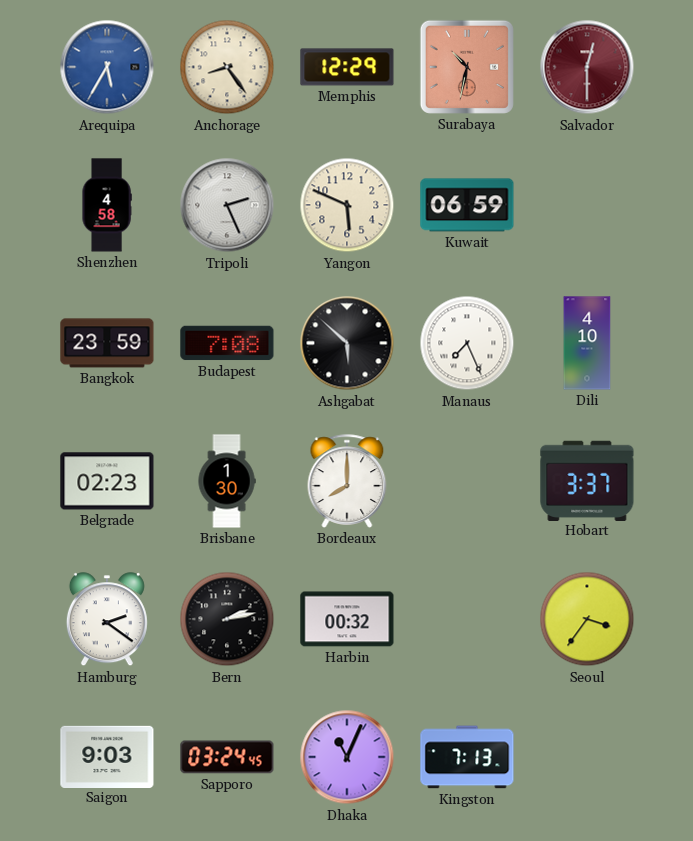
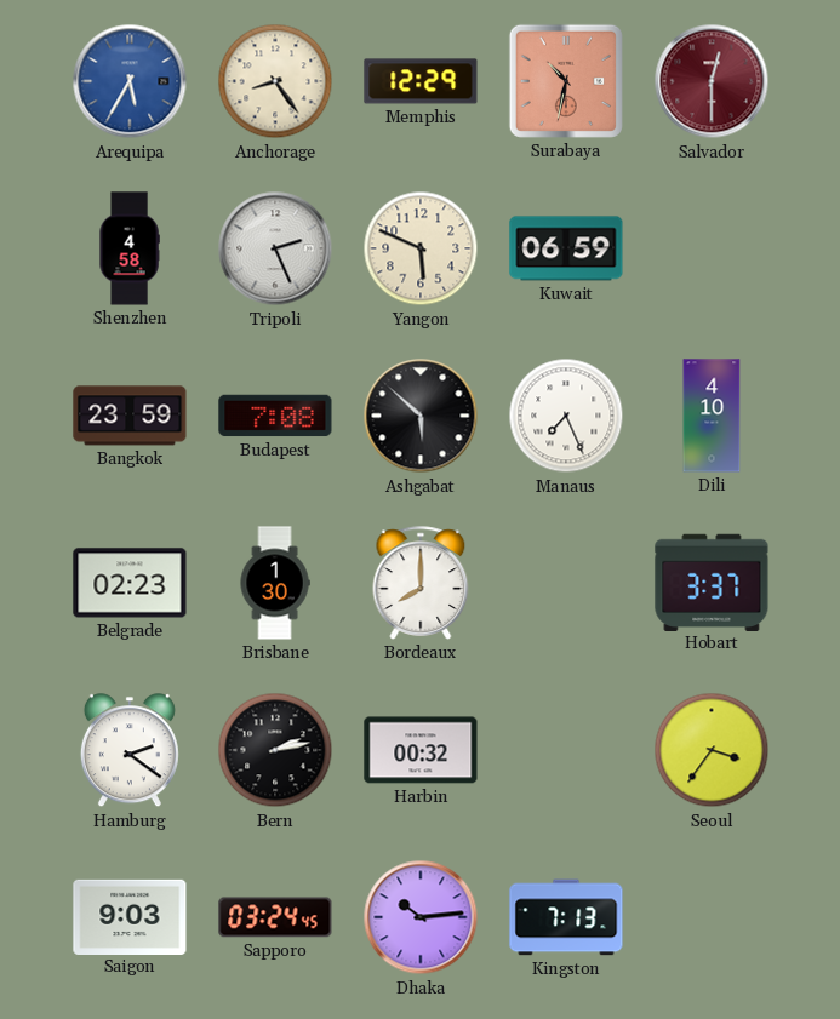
Dhaka: 11:04 -> 10:14 (421, 917)
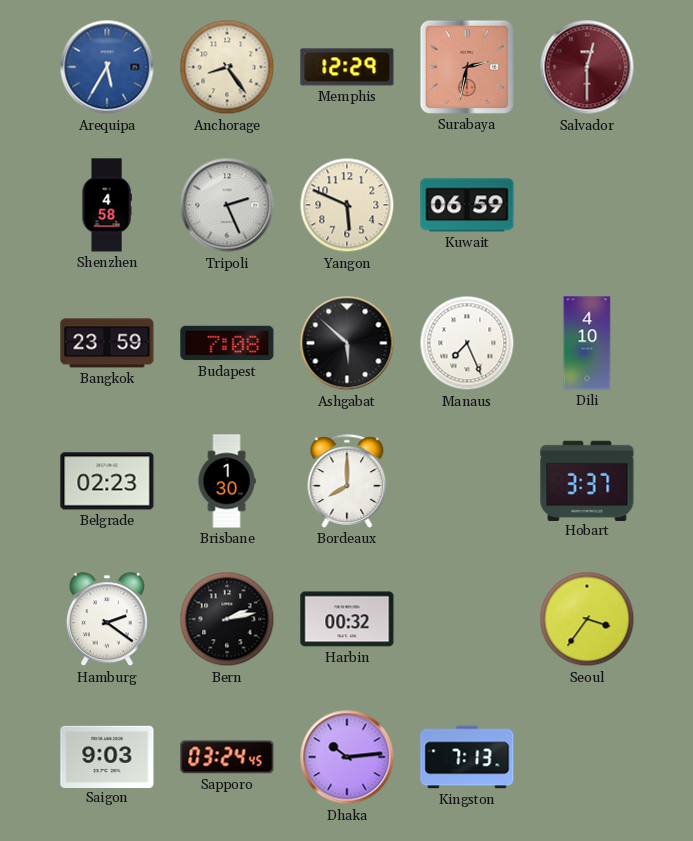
Surabaya: 10:32 -> 2:32 (467, 67)
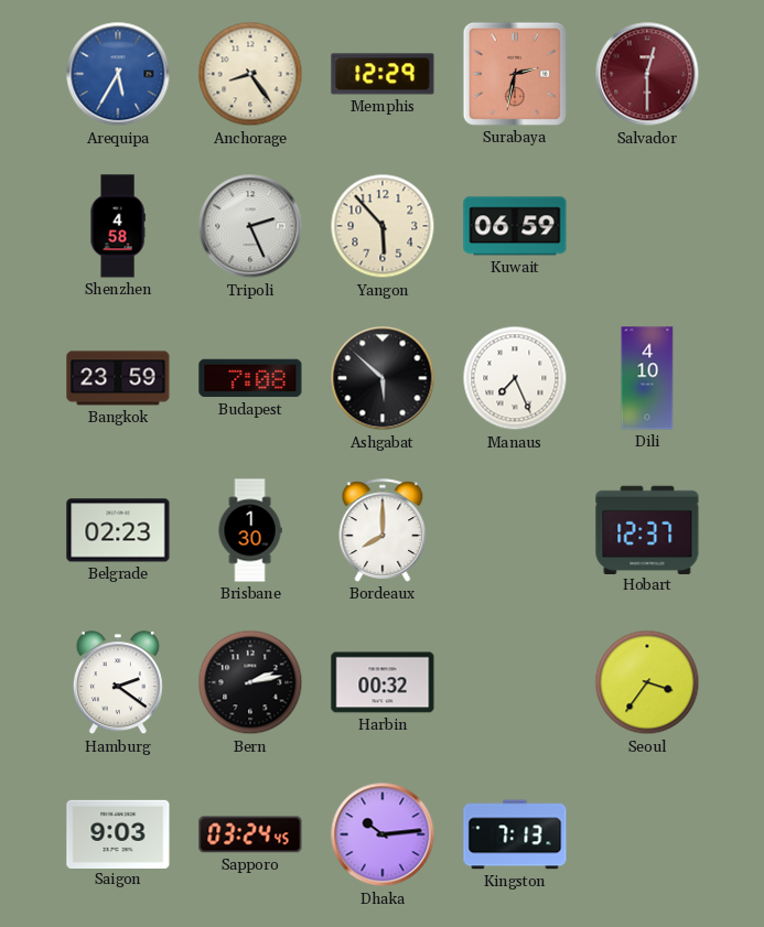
Yangon: 5:49 -> 5:53 (383, 226)
Hobart: 3:37 -> 12:37 (647, 529)
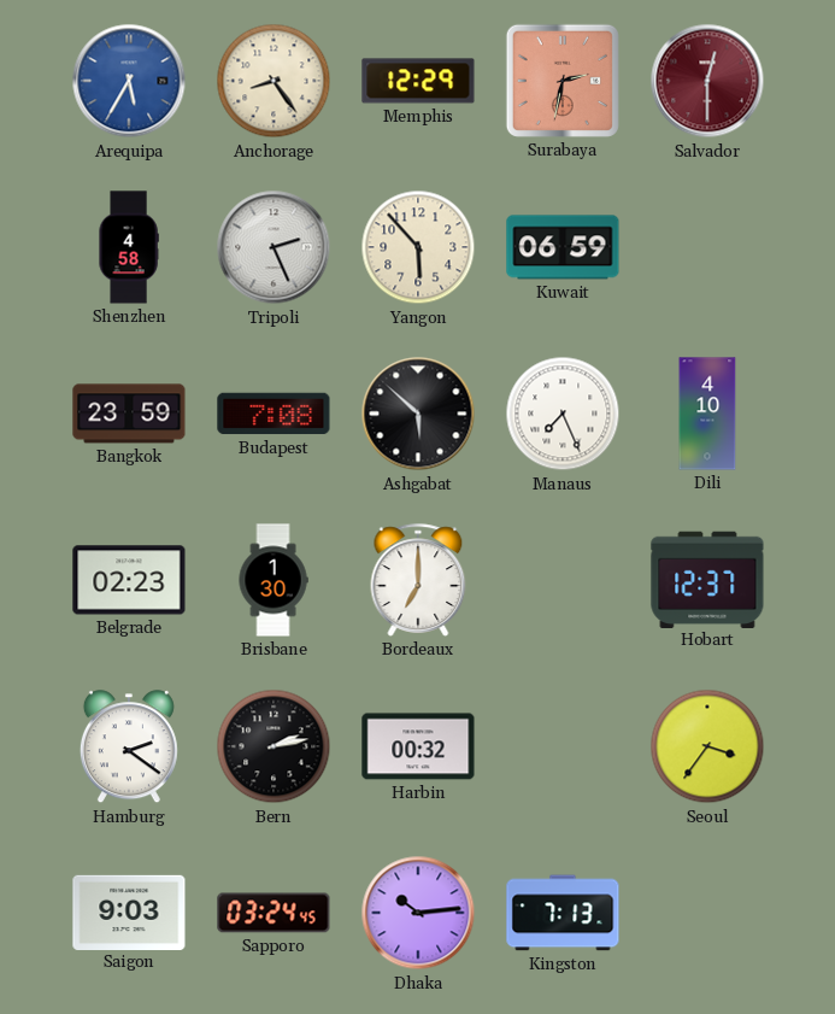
Bordeaux: 8:00 -> 7:00 (418, 580)
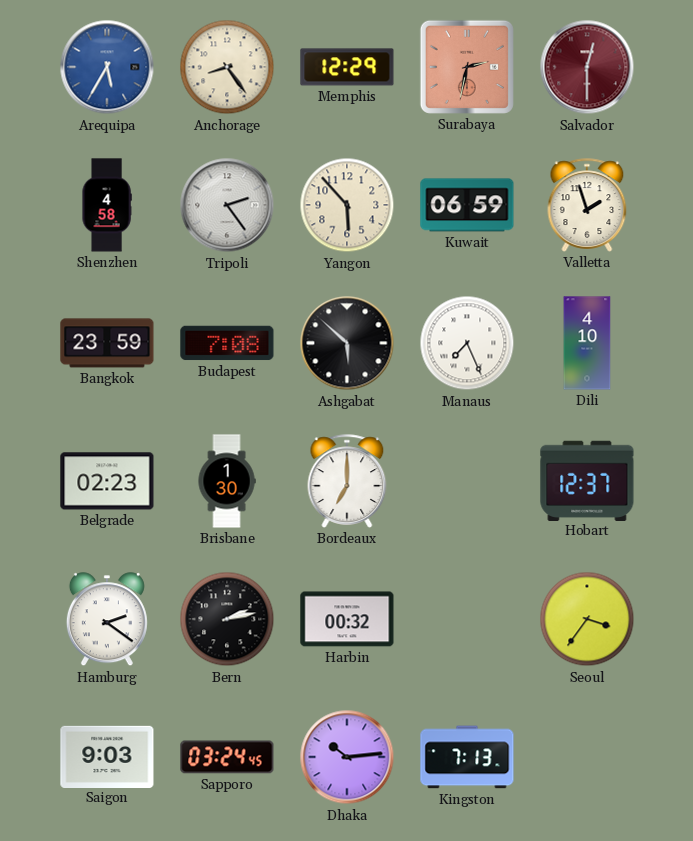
Tripoli: 2:26 -> 2:24 (227, 205)
Valletta: none -> 1:57 (587, 205)
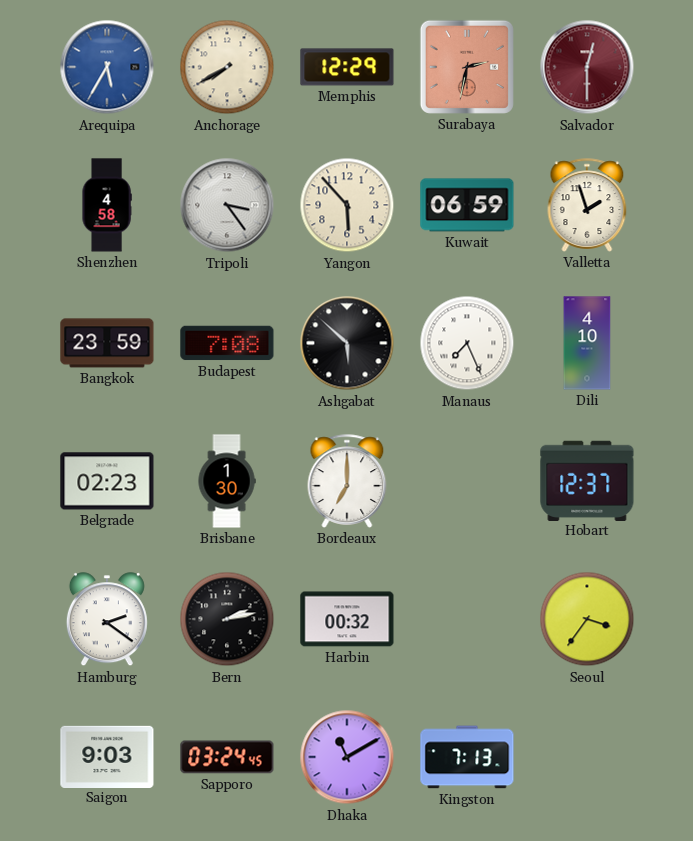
Anchorage: 8:24 -> 7:40 (227, 67)
Tripoli: 2:24 -> 3:24 (227, 205)
Dhaka: 10:14 -> 11:10 (347, 757)
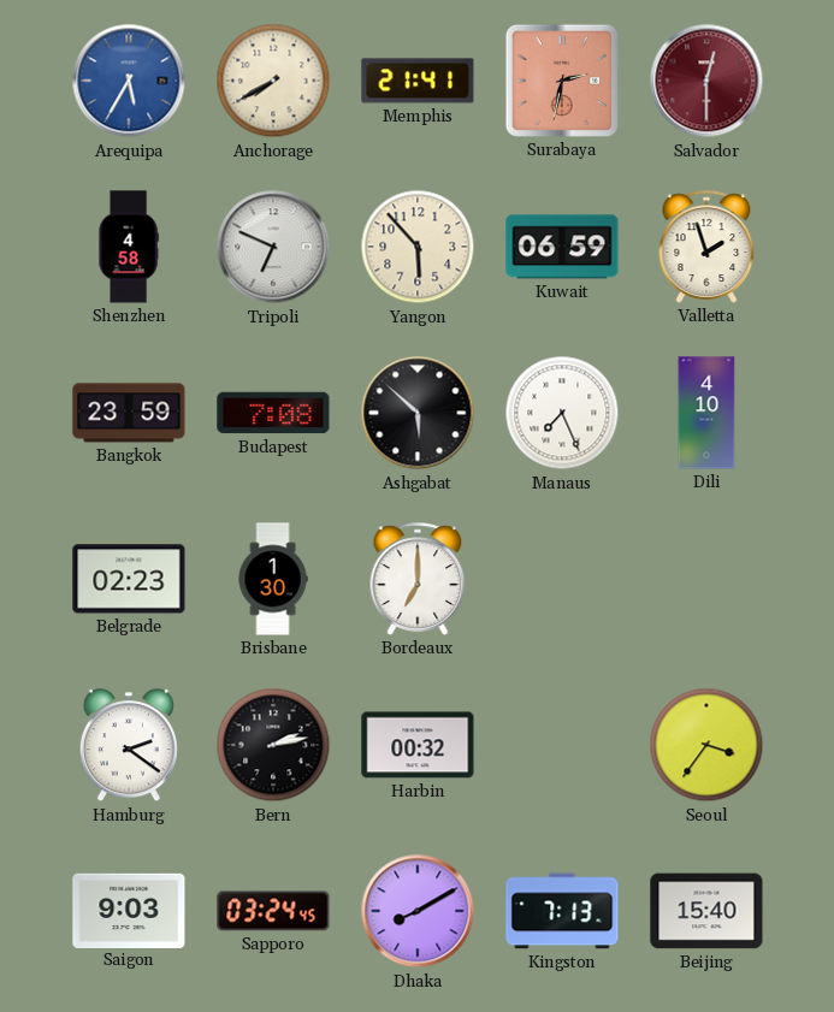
Memphis: 12:29 -> 21:41 (418, 81)
Tripoli: 3:24 -> 6:49 (273, 247)
Hobart: 12:37 -> none (587, 480)
Dhaka: 11:10 -> 8:10 (418, 911)
Beijing: none -> 15:40 (706, 911)
